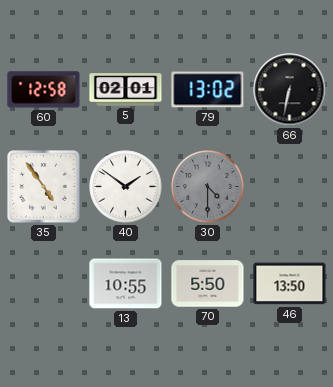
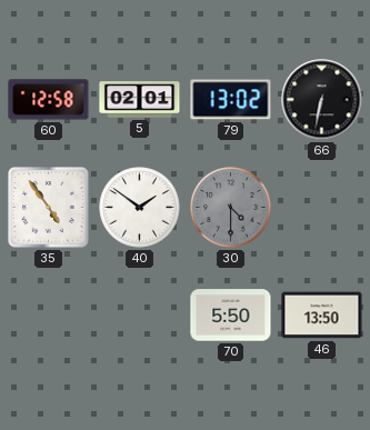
13: 10:55 -> none (126, 284)
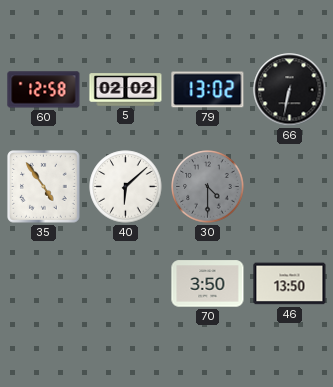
5: 02:01 -> 02:02 (126, 90)
40: 1:51 -> 6:08 (126, 187)
70: 5:50 -> 3:50 (208, 284)
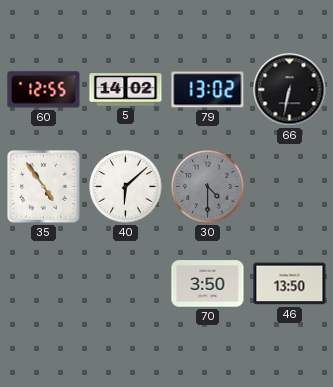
60: 12:58 -> 12:55 (44, 90)
5: 02:02 -> 14:02 (126, 90)
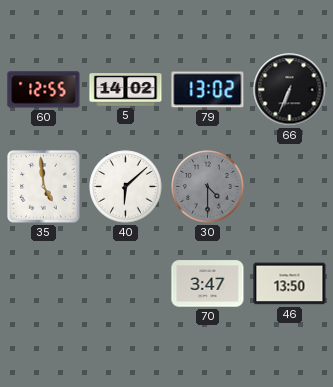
66: 6:32 -> 6:34 (290, 90)
35: 4:54 -> 4:59 (44, 187)
70: 3:50 -> 3:47 (208, 284)
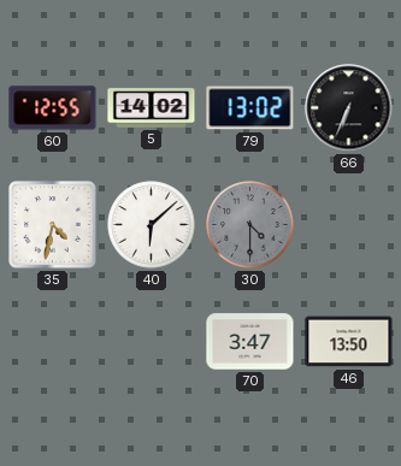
35: 4:59 -> 4:32 (53, 225)
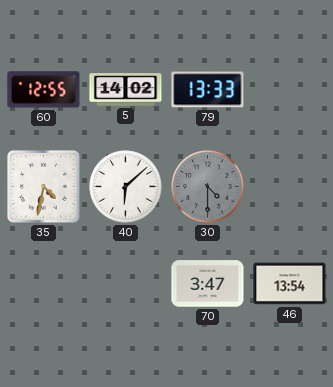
79: 13:02 -> 13:33 (208, 90)
66: 6:34 -> none (349, 108)
46: 13:50 -> 13:54 (290, 284)
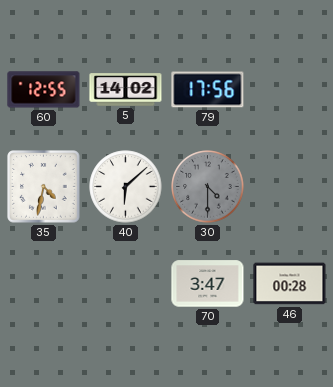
79: 13:33 -> 17:56 (208, 90)
46: 13:54 -> 00:28 (290, 284)
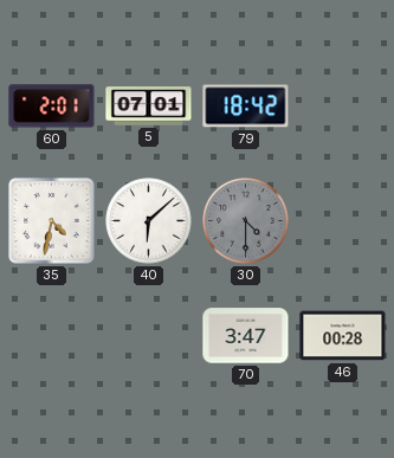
60: 12:55 -> 2:01 (52, 107)
5: 14:02 -> 07:01 (149, 107)
79: 17:56 -> 18:42 (246, 107)
